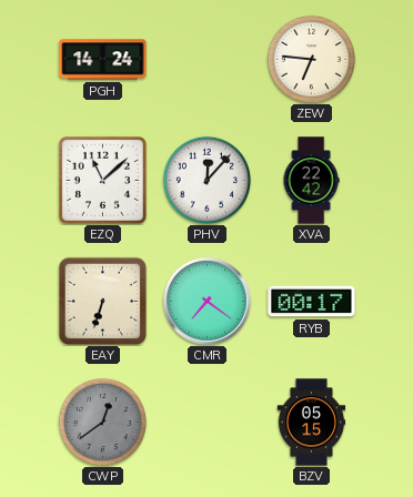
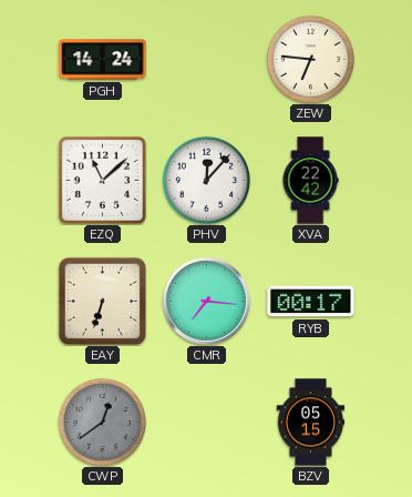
CMR: 7:21 -> 7:16 (206, 301)
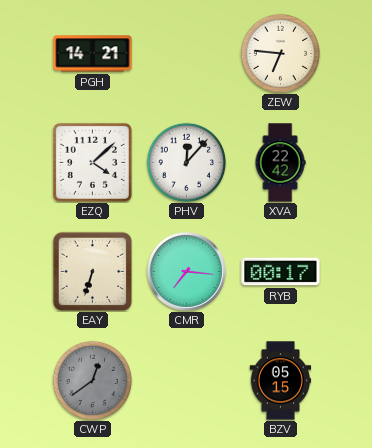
PGH: 14:24 -> 14:21 (93, 54)
EZQ: 11:08 -> 4:08 (92, 162)
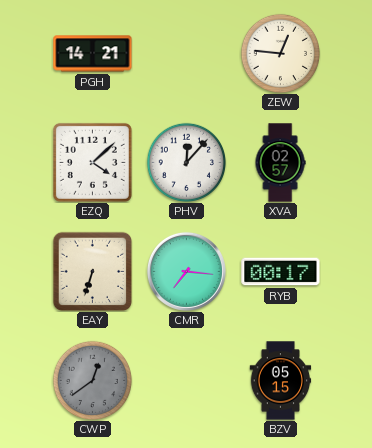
ZEW: 6:46 -> 12:46 (280, 53)
XVA: 22:42 -> 02:57 (280, 163)
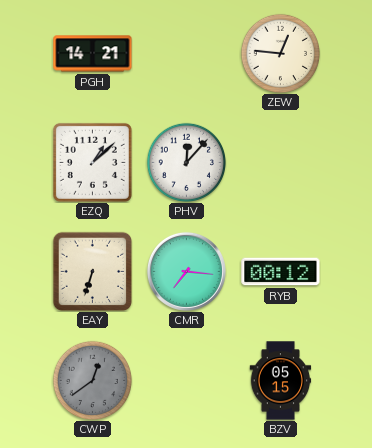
EZQ: 4:08 -> 1:08 (92, 162)
XVA: 02:57 -> none (280, 163)
RYB: 00:17 -> 00:12 (281, 272)
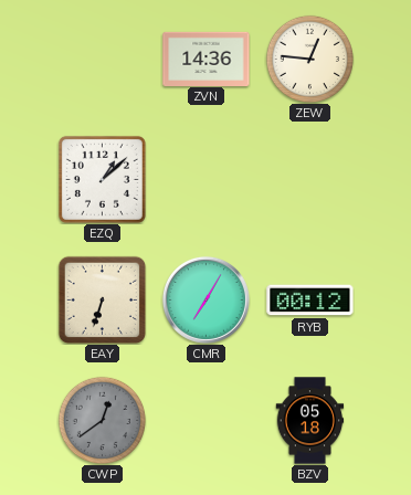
PGH: 14:21 -> none (93, 54)
ZVN: none -> 14:36 (207, 59)
PHV: 12:07 -> none (186, 162)
CMR: 7:16 -> 7:05 (205, 299)
BZV: 05:15 -> 05:18 (310, 421)
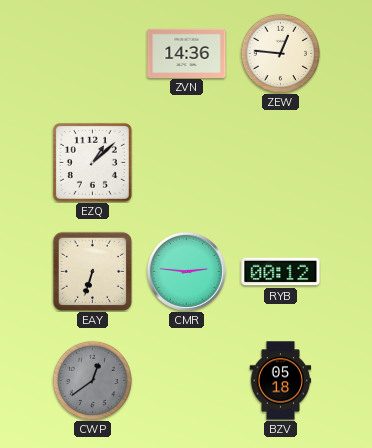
CMR: 7:05 -> 2:46 (186, 271)
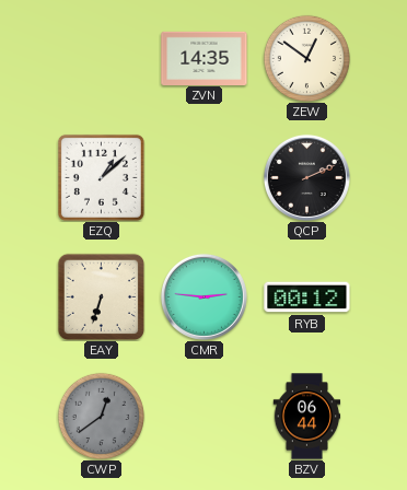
ZVN: 14:36 -> 14:35 (205, 58)
ZEW: 12:46 -> 12:51 (306, 58)
QCP: none -> 2:11 (306, 177)
BZV: 05:18 -> 06:44 (307, 417)
